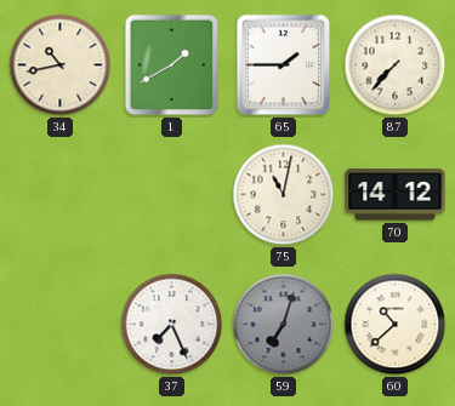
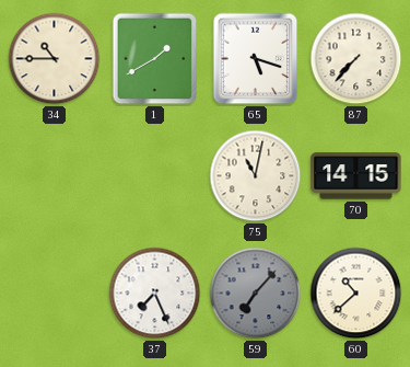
34: 10:43 -> 10:45 (55, 59)
65: 1:45 -> 5:18 (256, 59)
70: 14:12 -> 14:15 (356, 176)
59: 7:03 -> 7:07 (256, 294)
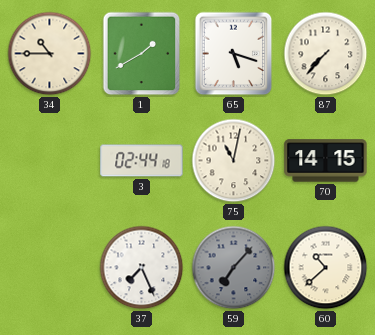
3: none -> 02:44 (142, 161)
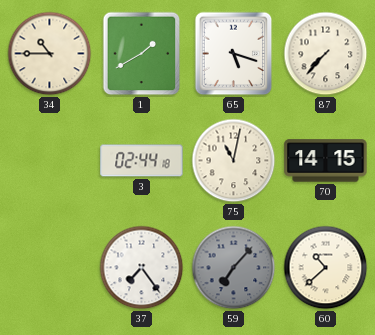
37: 7:26 -> 7:24 (142, 268)
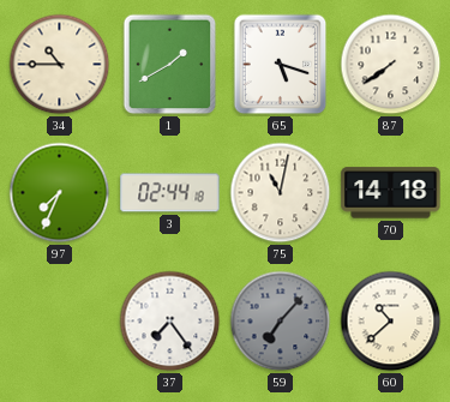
87: 7:37 -> 7:39 (391, 65)
97: none -> 7:34 (60, 193)
70: 14:15 -> 14:18 (391, 193)
